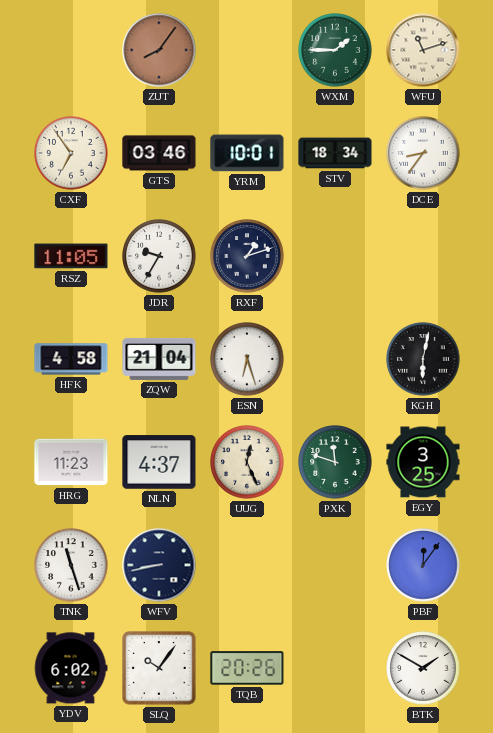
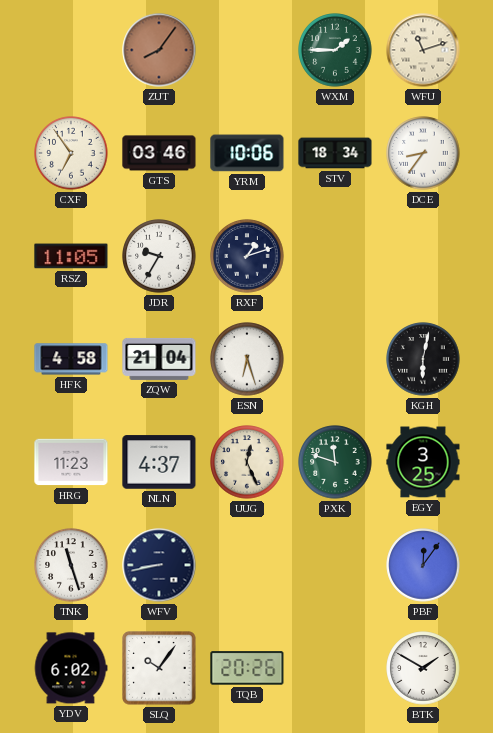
YRM: 10:01 -> 10:06 (247, 153)
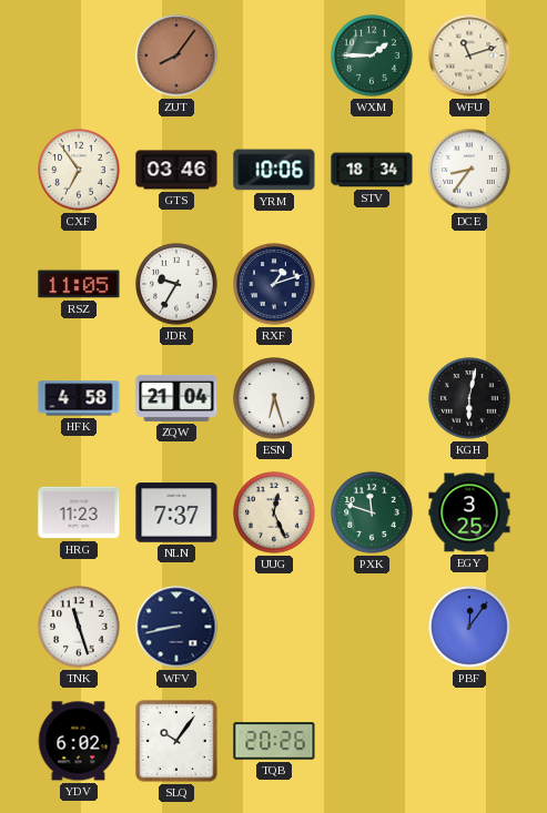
NLN: 4:37 -> 7:37 (176, 512)
BTK: 1:50 -> none (423, 668)
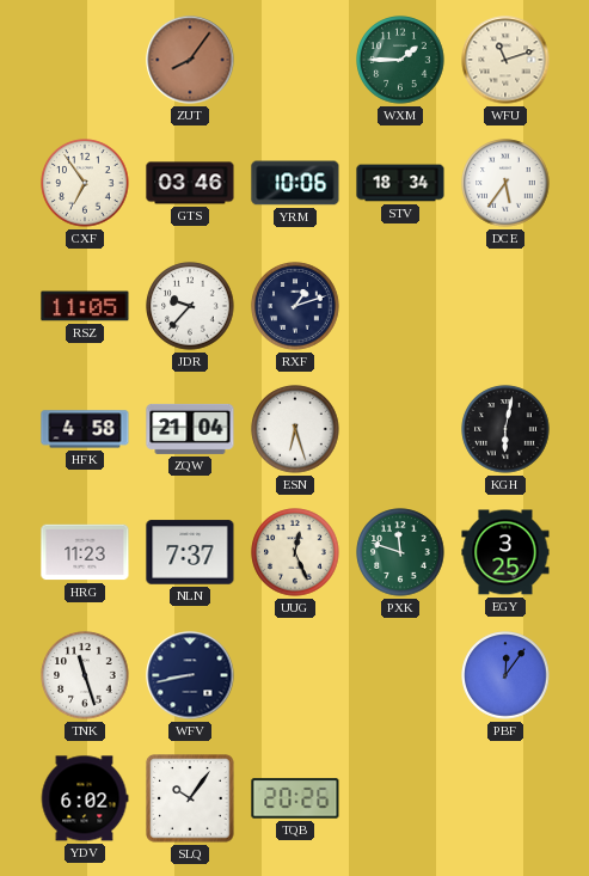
DCE: 8:36 -> 5:36 (505, 183)
JDR: 9:35 -> 9:37 (190, 306)
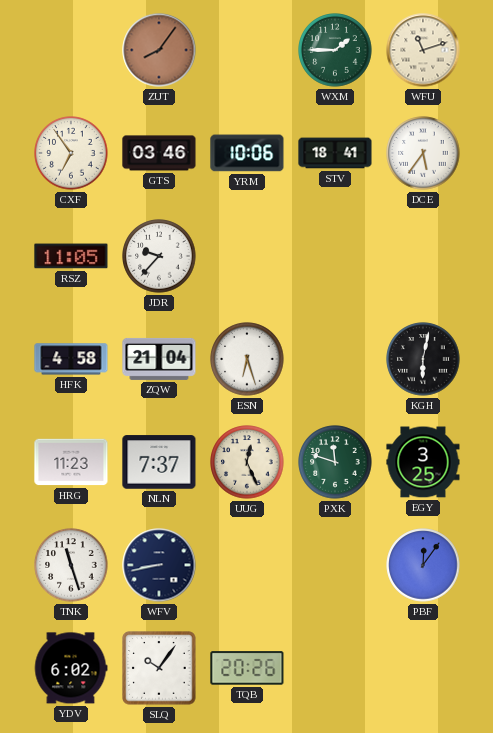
STV: 18:34 -> 18:41 (335, 153)
RXF: 1:12 -> none (295, 306)
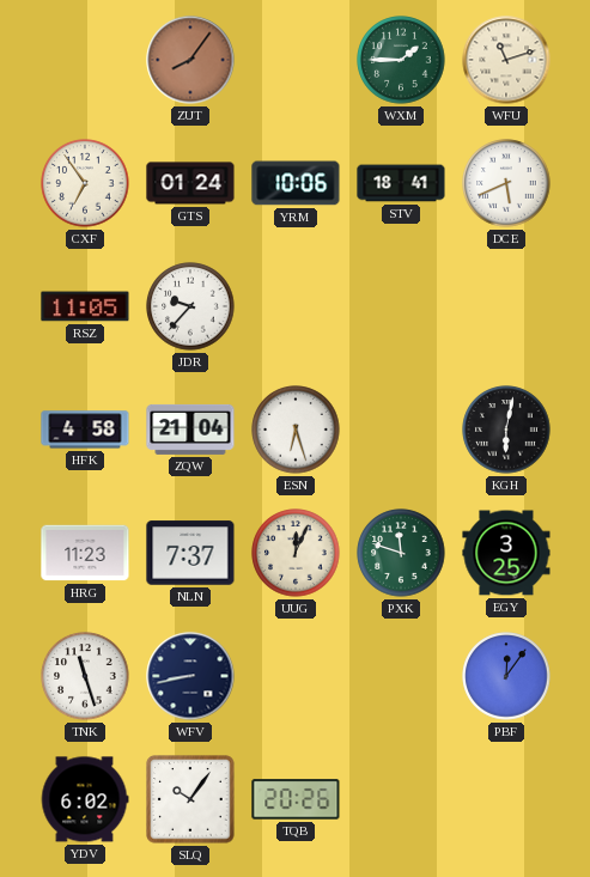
GTS: 03:46 -> 01:24 (190, 183)
DCE: 5:36 -> 5:41 (506, 183)
UUG: 12:26 -> 12:04 (296, 553)
